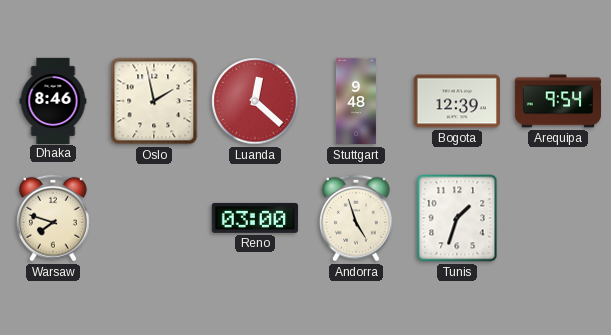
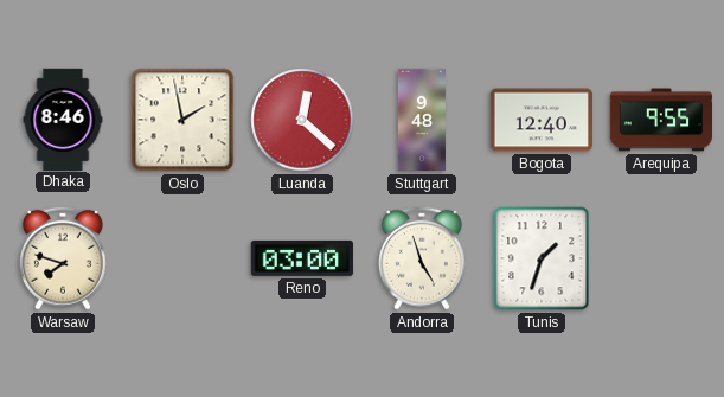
Bogota: 12:39 -> 12:40 (542, 120)
Arequipa: 9:54 -> 9:55 (660, 120)
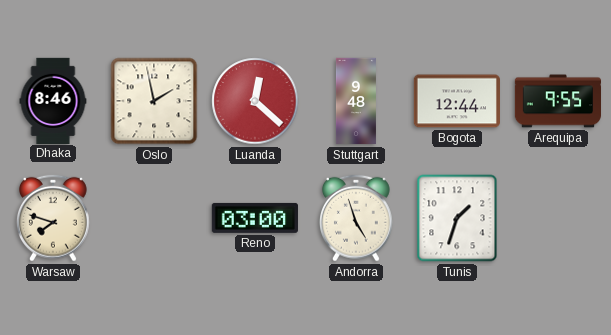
Bogota: 12:40 -> 12:44 (457, 101)
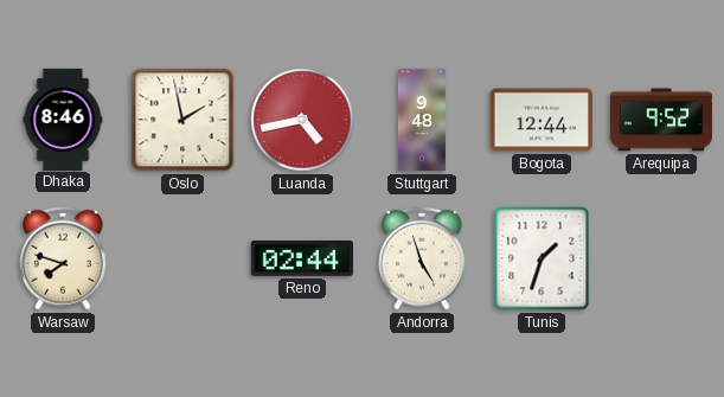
Luanda: 12:22 -> 4:43 (302, 120)
Arequipa: 9:55 -> 9:52 (660, 120)
Reno: 03:00 -> 02:44 (302, 258)
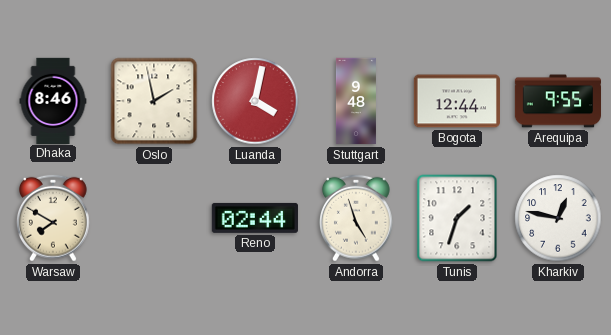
Luanda: 4:43 -> 4:02 (255, 101)
Arequipa: 9:52 -> 9:55 (557, 101)
Warsaw: 7:48 -> 7:50 (53, 218)
Kharkiv: none -> 12:47 (558, 218)
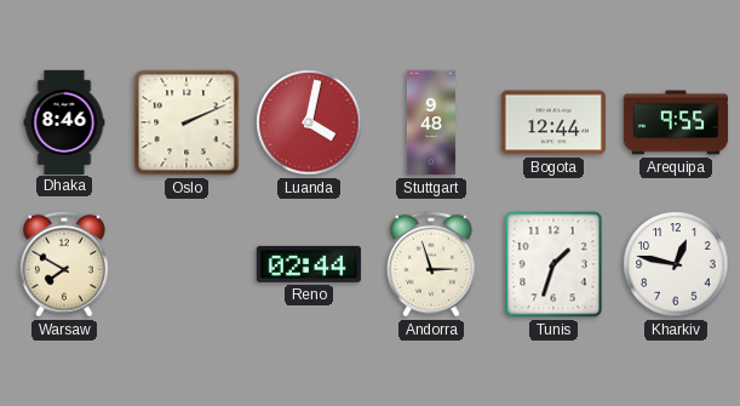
Oslo: 1:58 -> 2:11 (187, 122)
Andorra: 4:57 -> 2:57 (431, 264)
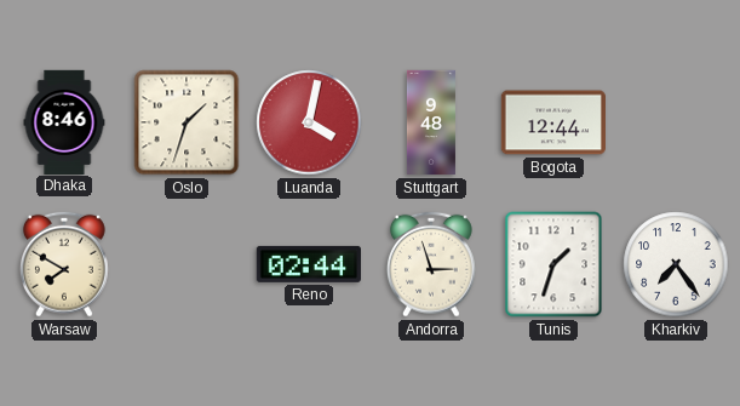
Oslo: 2:11 -> 1:33 (187, 122)
Arequipa: 9:55 -> none (675, 122)
Kharkiv: 12:47 -> 7:24 (676, 264)
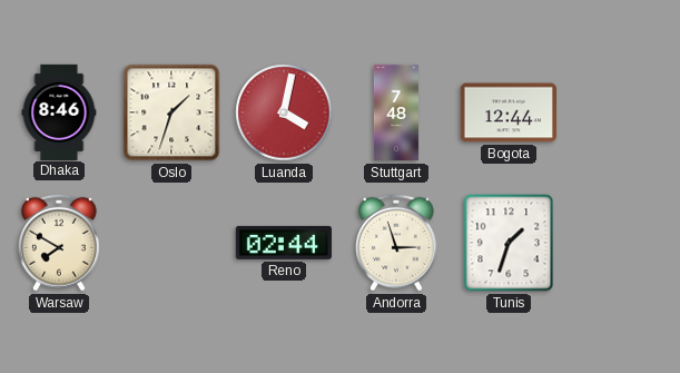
Stuttgart: 9:48 -> 7:48 (396, 112)
Kharkiv: 7:24 -> none (676, 264)
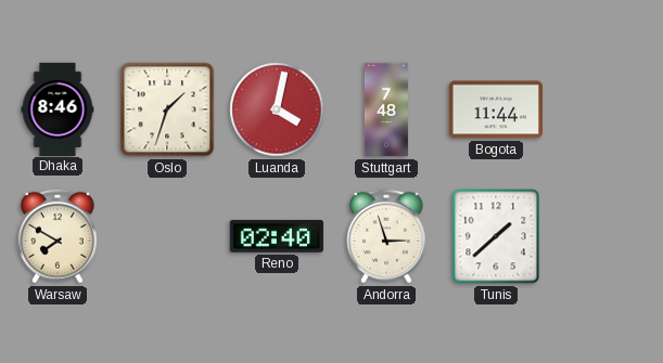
Bogota: 12:44 -> 11:44 (496, 109)
Reno: 02:44 -> 02:40 (277, 236)
Tunis: 1:33 -> 1:38 (496, 236)
